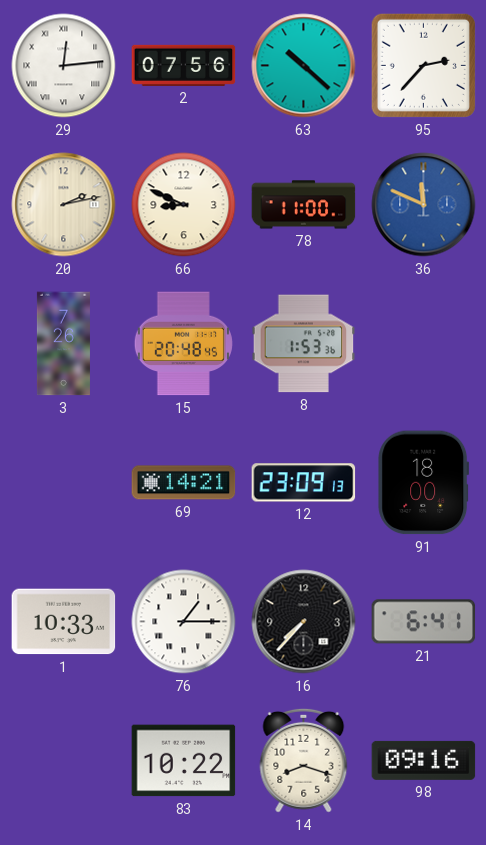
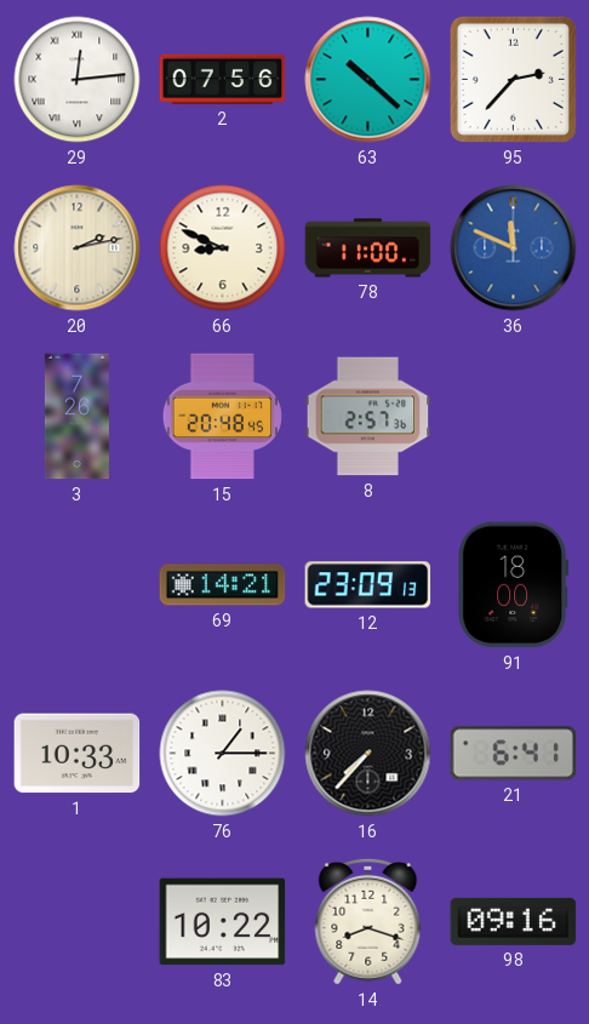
8: 1:53 -> 2:57 (368, 417)
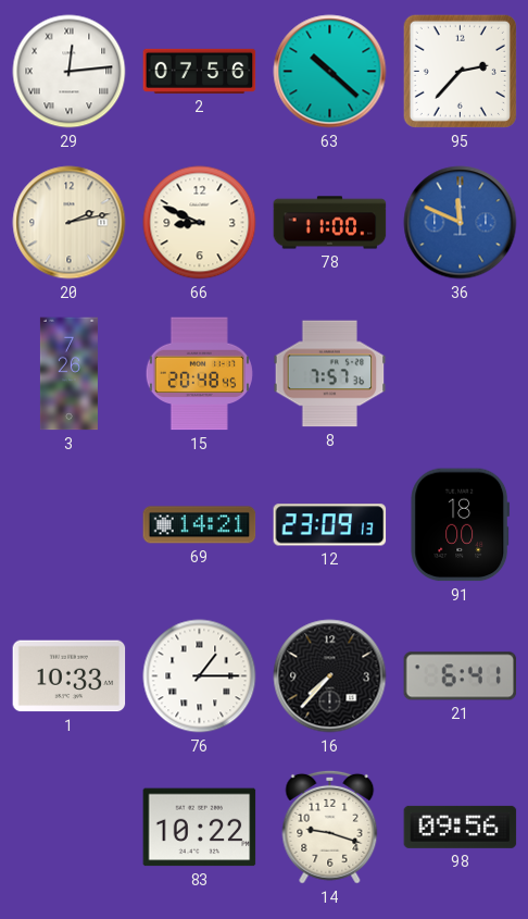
8: 2:57 -> 7:57 (330, 374)
14: 8:18 -> 9:18 (330, 827)
98: 09:16 -> 09:56 (461, 827)
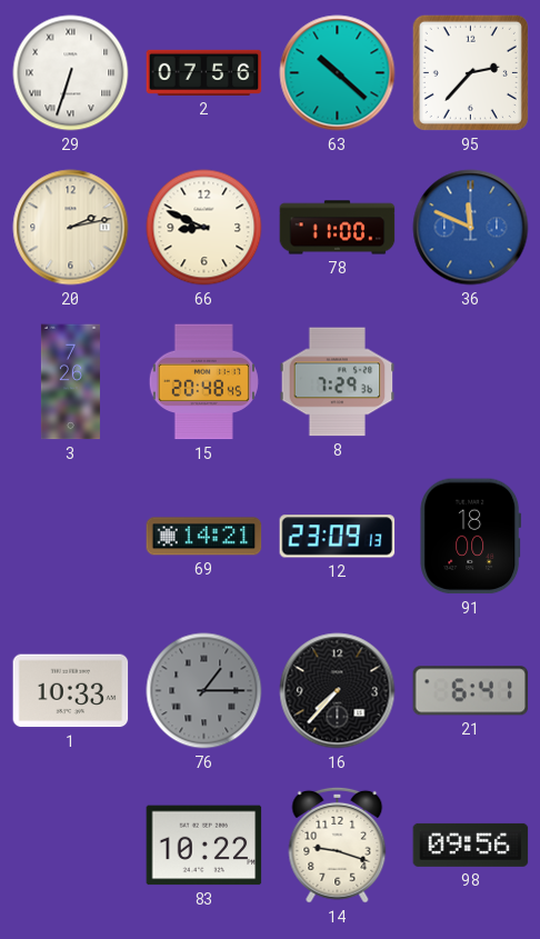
29: 12:14 -> 6:33 (71, 73)
8: 7:57 -> 7:29 (338, 382)
76 dial: white -> grey (204, 691)
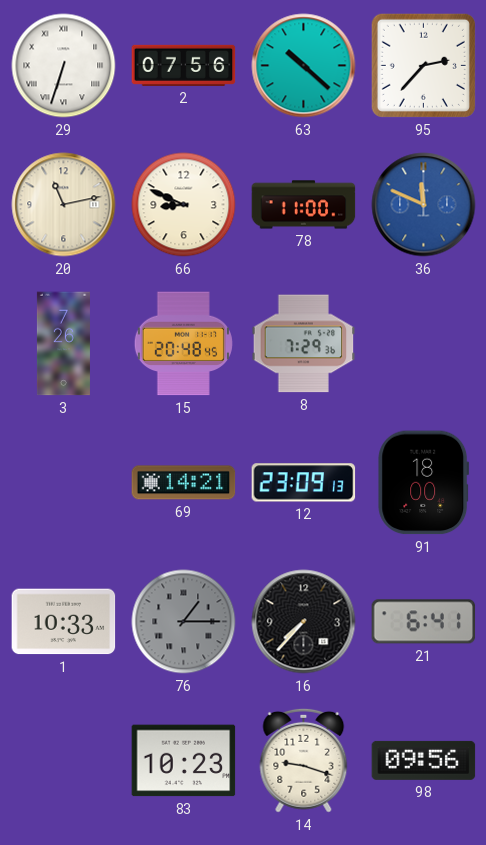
20: 2:13 -> 11:13 (64, 205)
83: 10:22 -> 10:23 (184, 761)
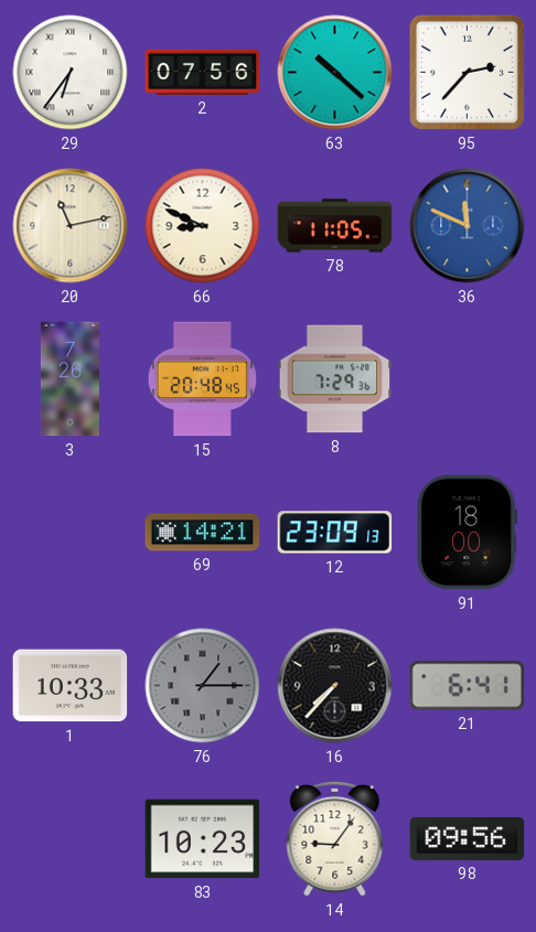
29: 6:33 -> 6:36 (71, 73)
78: 11:00 -> 11:05 (335, 226)
14: 9:18 -> 9:06 (335, 838)
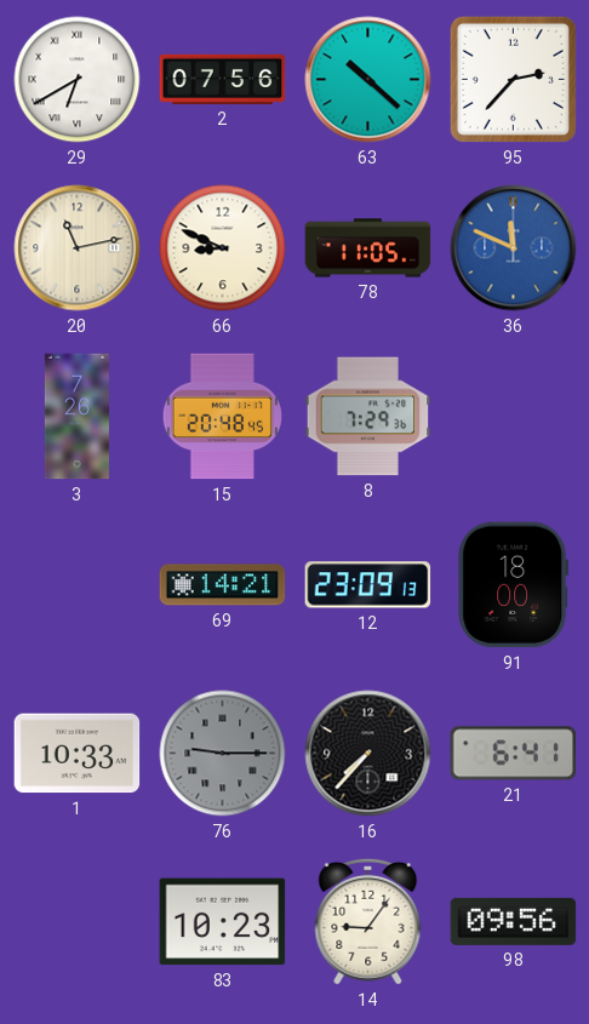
29: 6:36 -> 6:40 (78, 80)
76: 1:15 -> 9:15 (223, 754)
